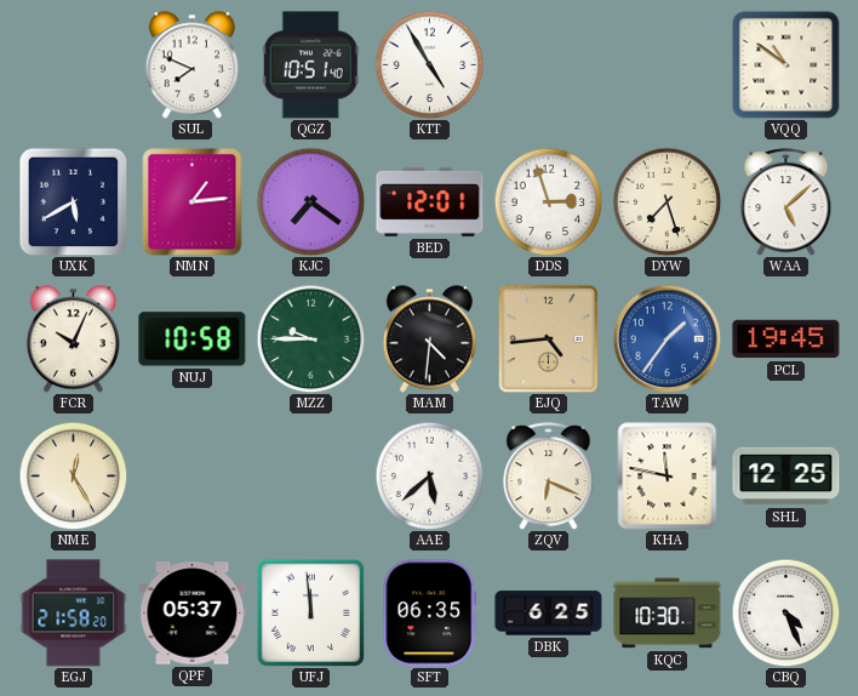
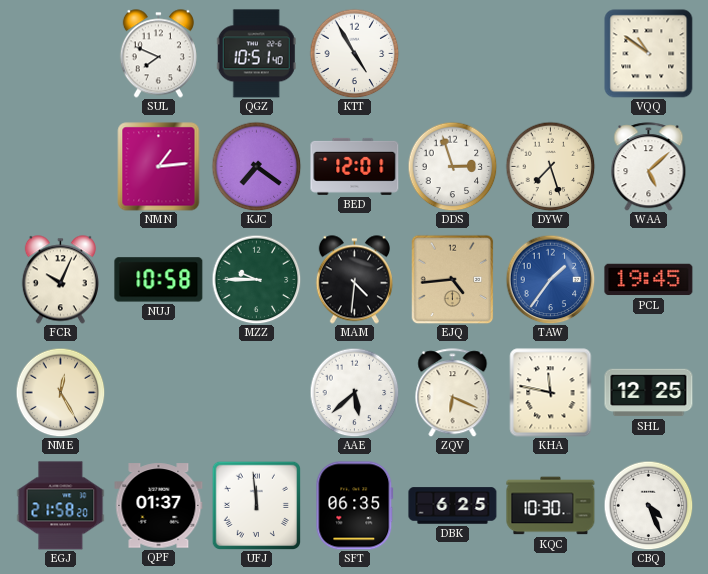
UXK: 5:40 -> none (73, 201)
QPF: 05:37 -> 01:37 (159, 506)
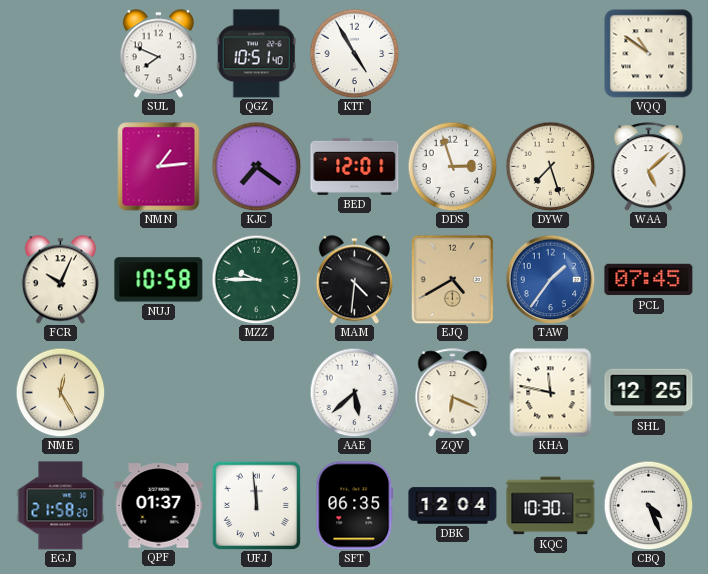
EJQ: 4:44 -> 4:40 (453, 279)
PCL: 19:45 -> 07:45 (649, 280)
DBK: 6:25 -> 12:04 (453, 506)
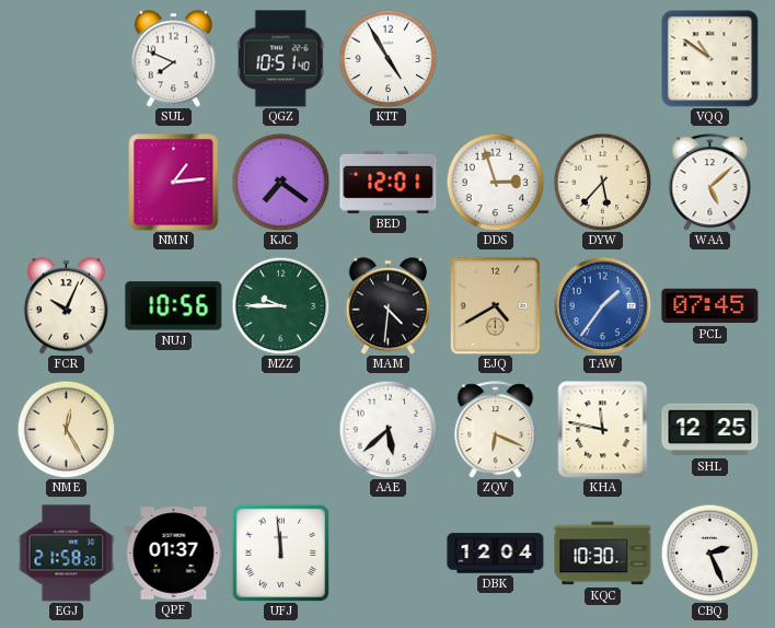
DYW: 7:27 -> 5:37 (602, 182)
NUJ: 10:58 -> 10:56 (174, 306)
SFT: 06:35 -> none (355, 506)
CBQ: 4:26 -> 2:26 (709, 553)
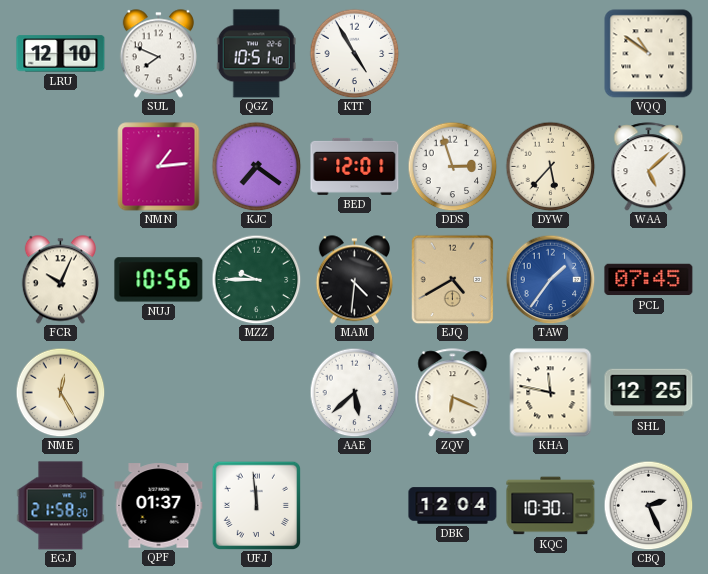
LRU: none -> 12:10 (61, 54)
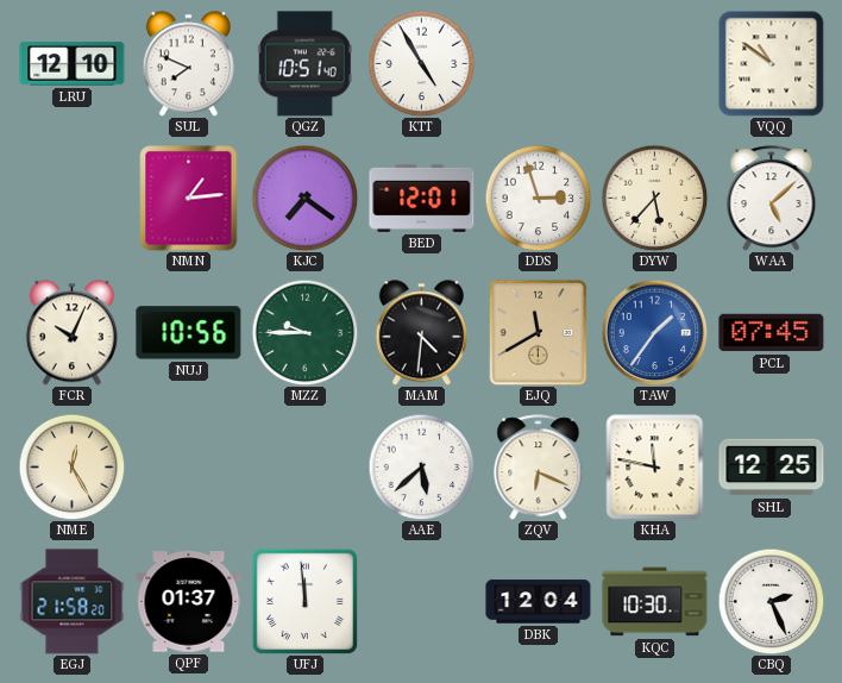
EJQ: 4:40 -> 11:40 (539, 332)
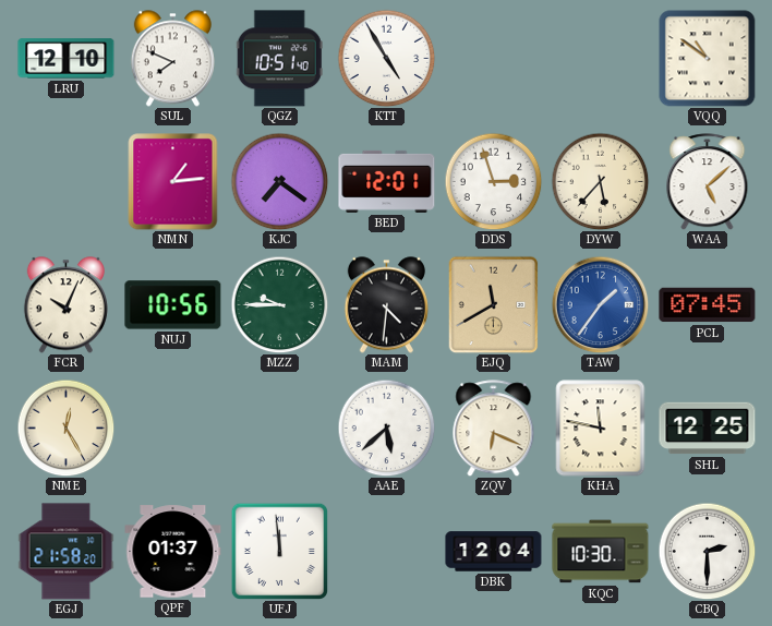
CBQ: 2:26 -> 2:30 (707, 551)
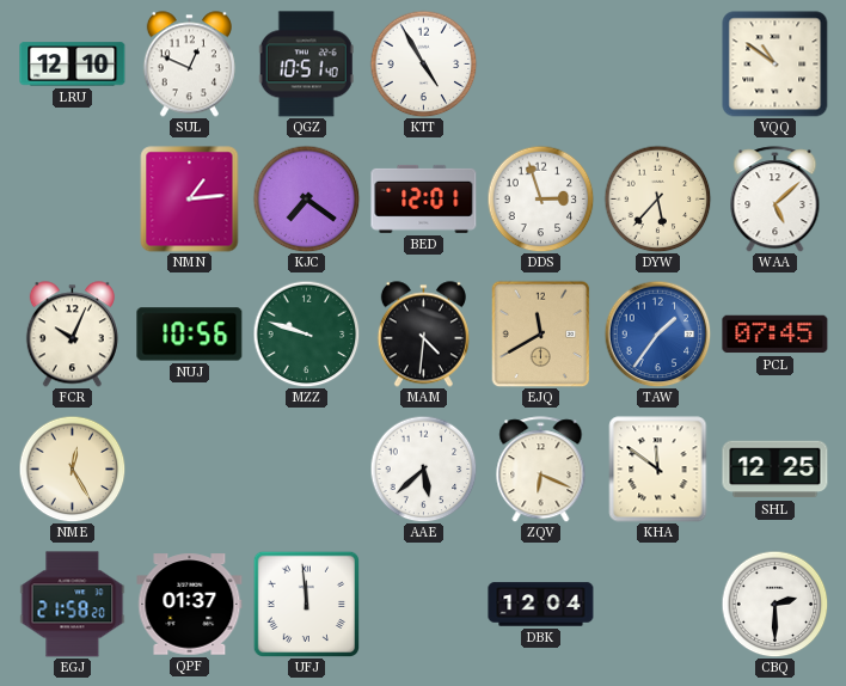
SUL: 7:49 -> 12:49 (189, 65)
MZZ: 9:45 -> 9:48 (306, 333)
KHA: 11:47 -> 11:51 (658, 470)
KQC: 10:30 -> none (601, 552)
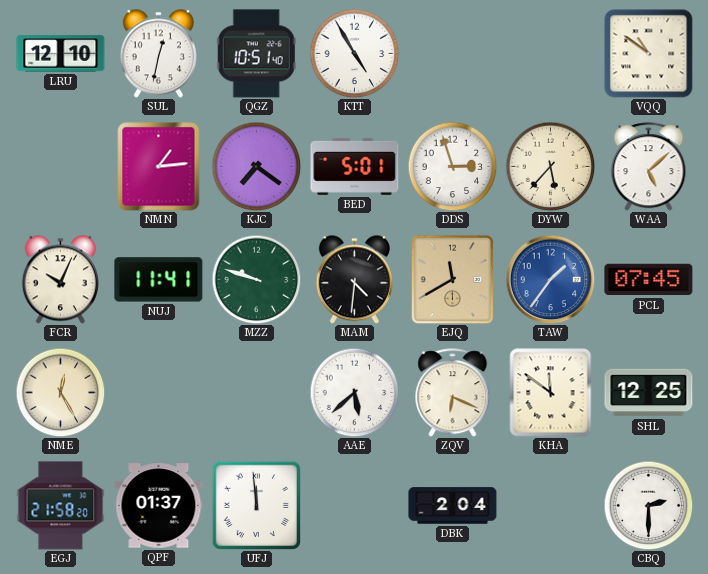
SUL: 12:49 -> 12:32 (158, 54)
BED: 12:01 -> 5:01 (355, 166)
NUJ: 10:56 -> 11:41 (159, 280)
DBK: 12:04 -> 2:04 (453, 506)
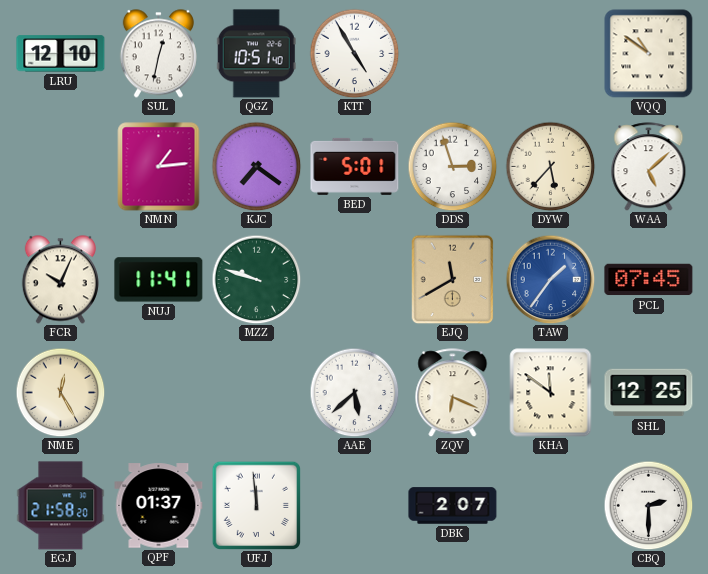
MAM: 4:31 -> none (354, 280)
DBK: 2:04 -> 2:07 (453, 506)
